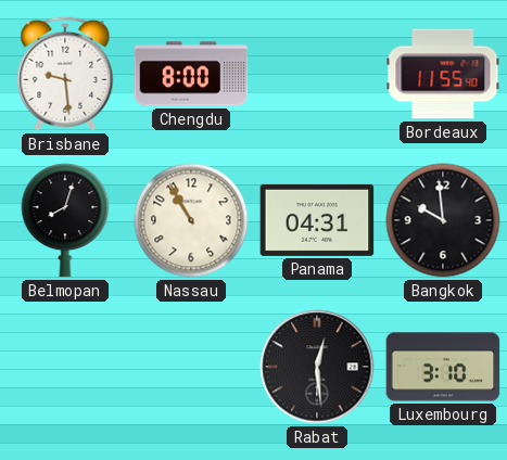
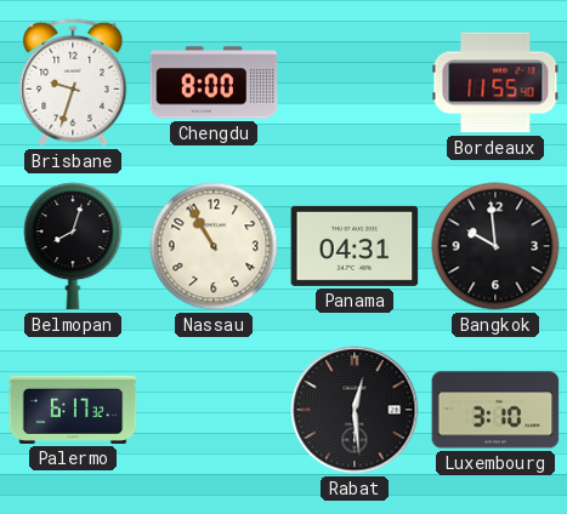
Brisbane: 9:29 -> 9:33 (73, 82)
Palermo: none -> 6:17 (73, 410)
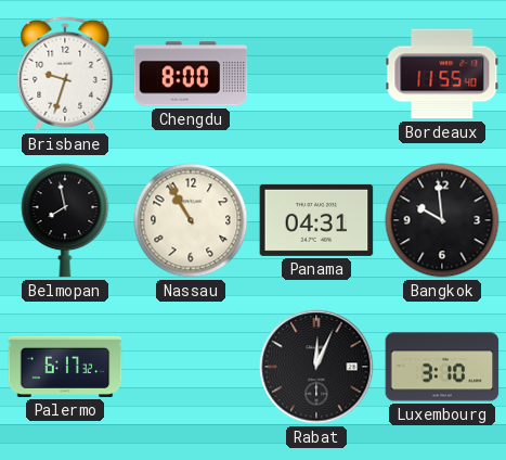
Belmopan: 8:03 -> 7:58 (65, 220)
Rabat: 12:29 -> 12:04 (316, 367)
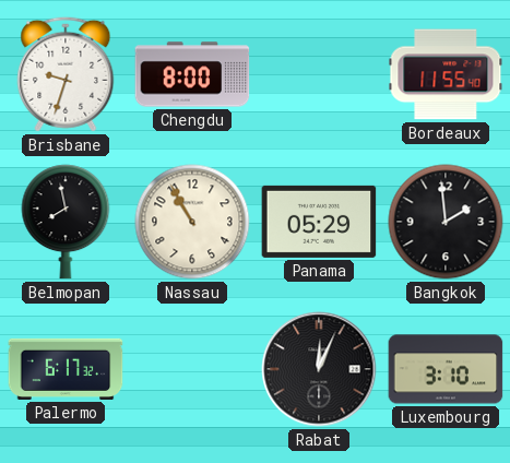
Panama: 04:31 -> 05:29 (319, 222)
Bangkok: 9:59 -> 1:59 (446, 222)
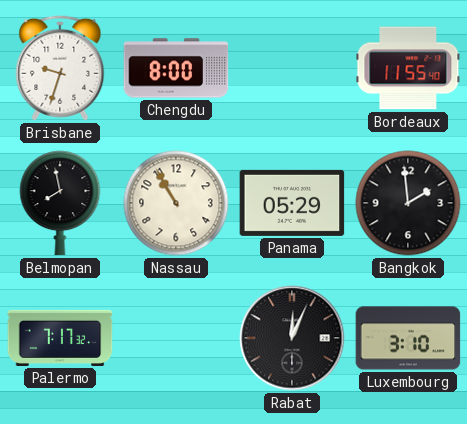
Palermo: 6:17 -> 7:17 (60, 338)
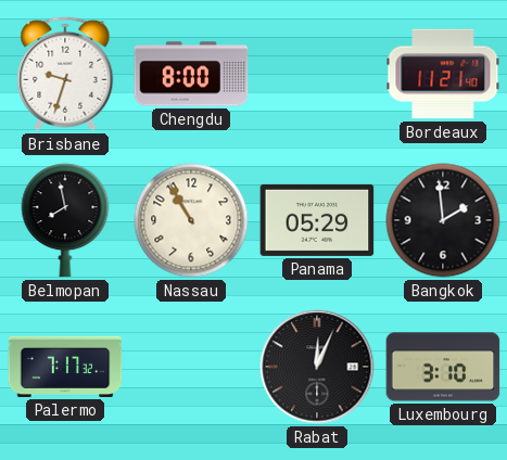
Bordeaux: 11:55 -> 11:21 (443, 74)
